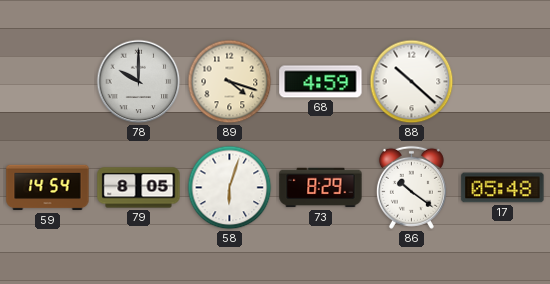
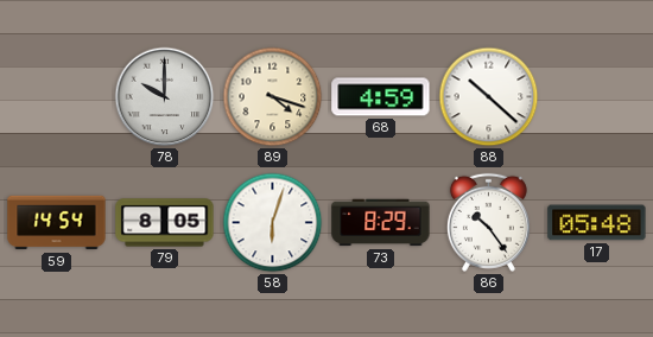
86: 10:21 -> 10:24 (488, 222)
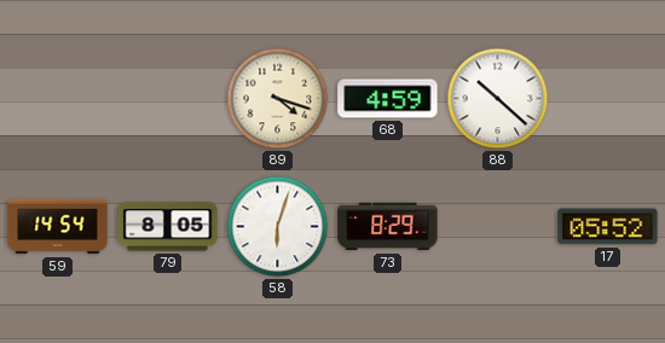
78: 10:00 -> none (165, 97)
86: 10:24 -> none (488, 222)
17: 05:48 -> 05:52 (608, 227)
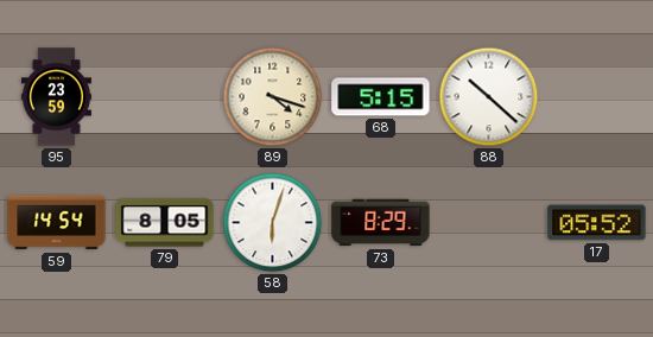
95: none -> 23:59 (56, 97)
68: 4:59 -> 5:15 (381, 97)
